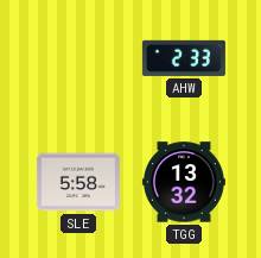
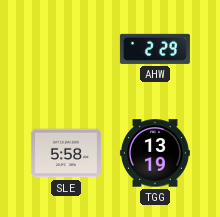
AHW: 2:33 -> 2:29 (155, 49)
TGG: 13:32 -> 13:19 (155, 153)
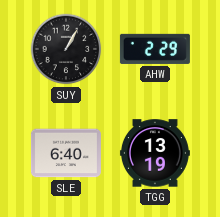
SUY: none -> 1:05 (66, 49)
SLE: 5:58 -> 6:40 (66, 153)
